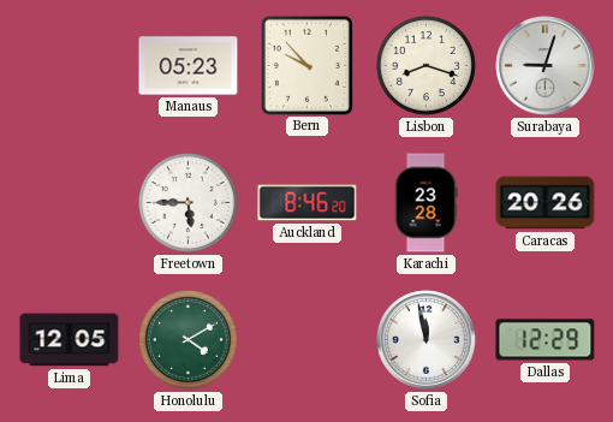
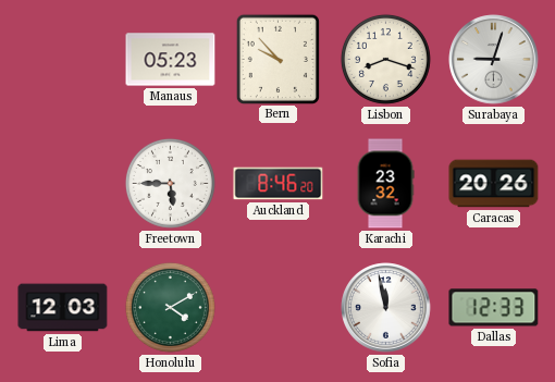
Karachi: 23:28 -> 23:32 (385, 184)
Lima: 12:05 -> 12:03 (63, 308)
Dallas: 12:29 -> 12:33 (494, 308)
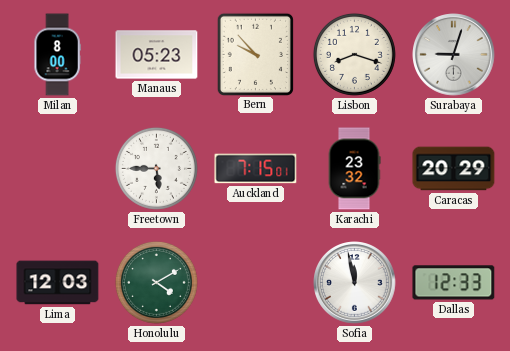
Milan: none -> 8:00 (57, 55)
Auckland: 8:46 -> 7:15 (256, 169)
Caracas: 20:26 -> 20:29 (454, 169)
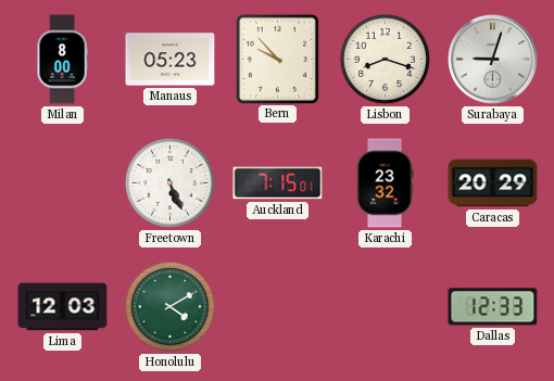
Freetown: 5:45 -> 5:26 (169, 182)
Sofia: 11:58 -> none (355, 283)
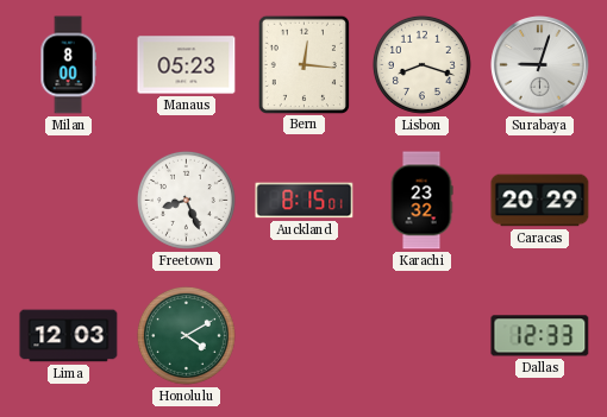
Bern: 9:53 -> 12:16 (303, 64)
Freetown: 5:26 -> 8:26 (186, 200)
Auckland: 7:15 -> 8:15 (305, 201)
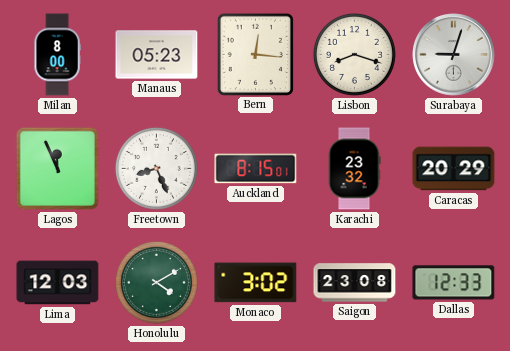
Lagos: none -> 11:56 (57, 168)
Monaco: none -> 3:02 (256, 283)
Saigon: none -> 23:08 (355, 283)
